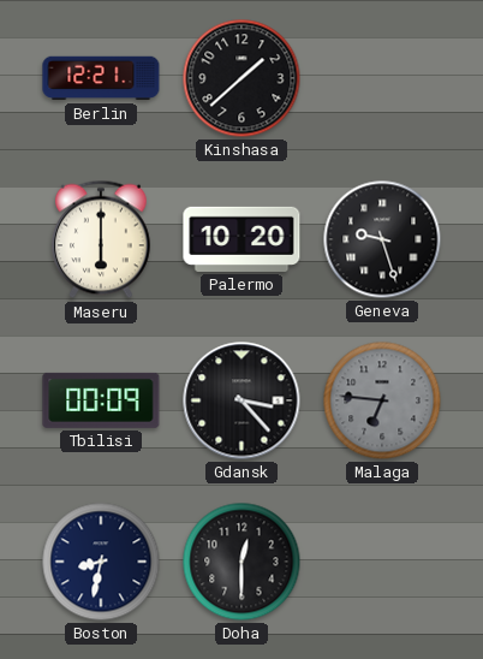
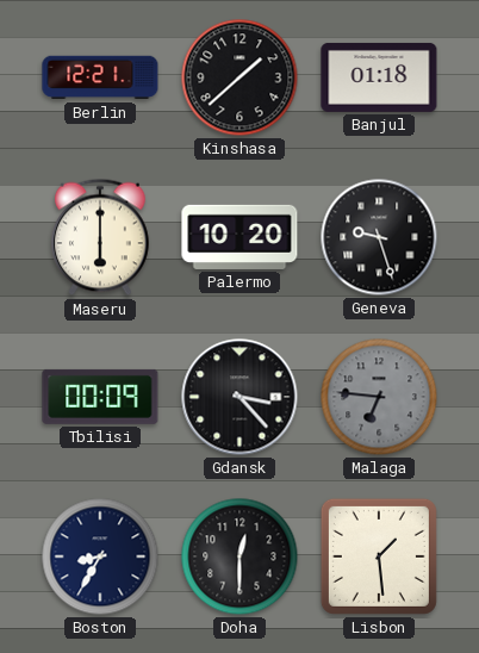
Banjul: none -> 01:18 (379, 77)
Boston: 8:32 -> 8:35 (100, 556)
Lisbon: none -> 1:29 (379, 556)
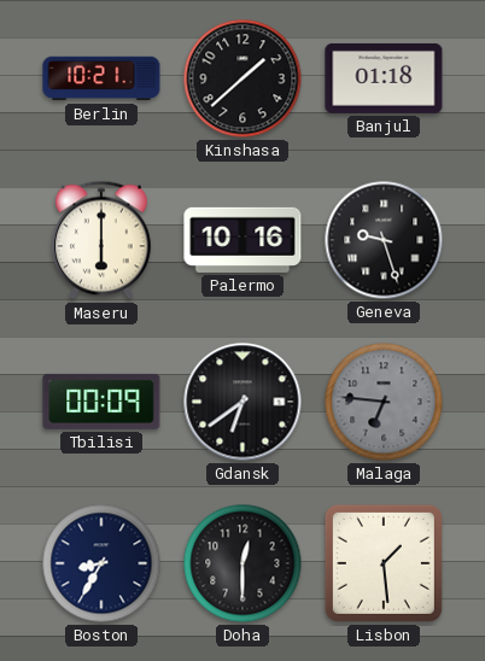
Berlin: 12:21 -> 10:21 (101, 78)
Palermo: 10:20 -> 10:16 (242, 240)
Gdansk: 3:23 -> 6:39 (242, 402)
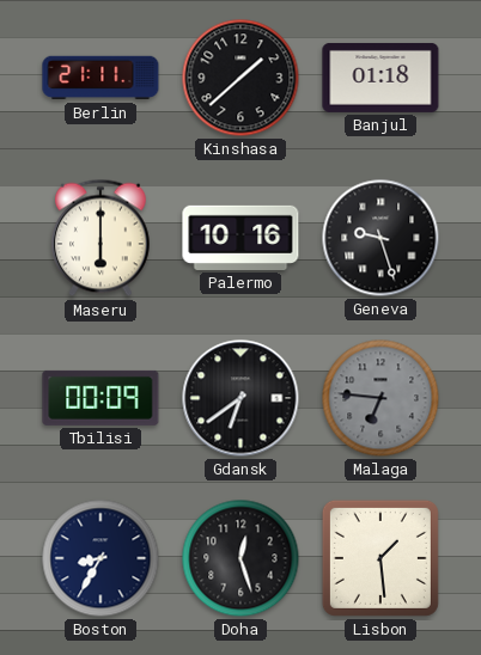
Berlin: 10:21 -> 21:11 (101, 78)
Doha: 12:30 -> 12:27 (240, 558)
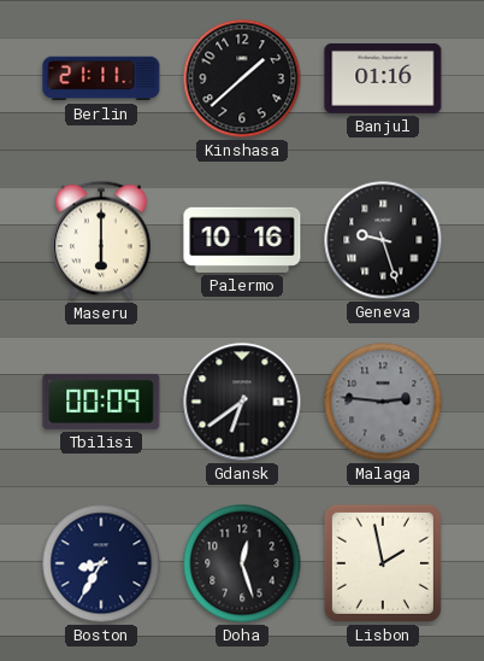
Banjul: 01:18 -> 01:16 (383, 78)
Malaga: 6:46 -> 2:46 (383, 402)
Lisbon: 1:29 -> 1:58 (383, 563)
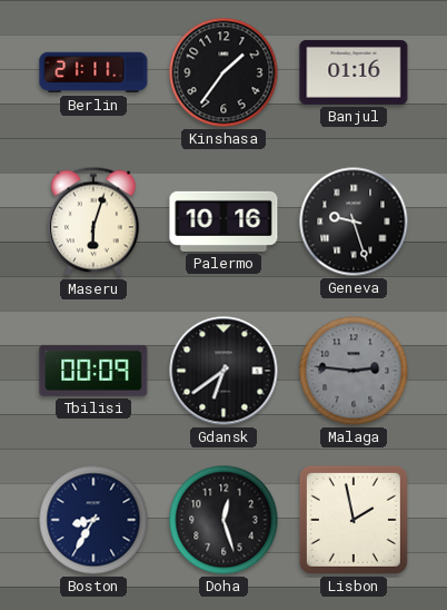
Kinshasa: 1:38 -> 1:36 (223, 72)
Maseru: 6:00 -> 6:03 (93, 222)
